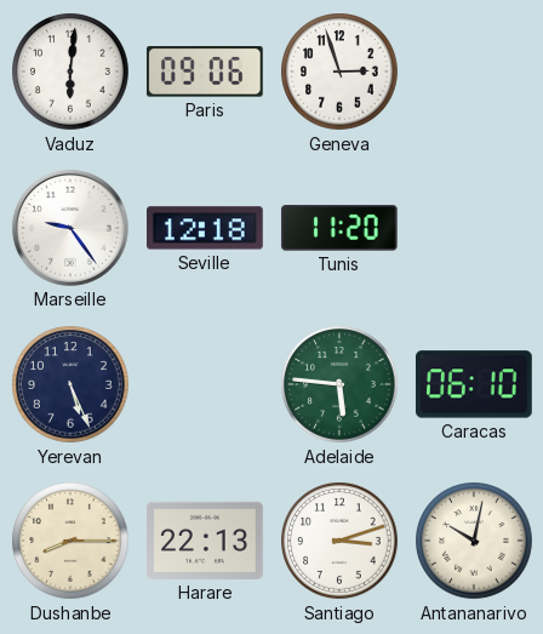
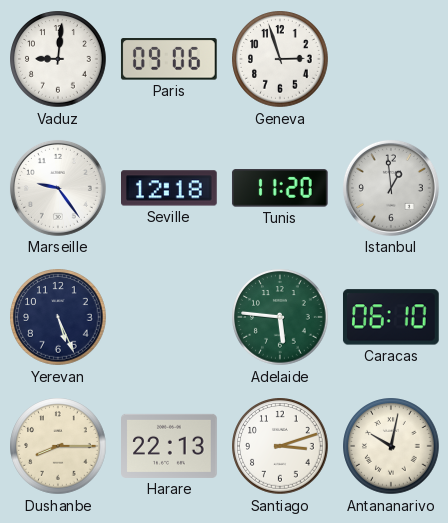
Vaduz: 6:01 -> 9:01 (58, 59)
Istanbul: none -> 12:59 (391, 188)
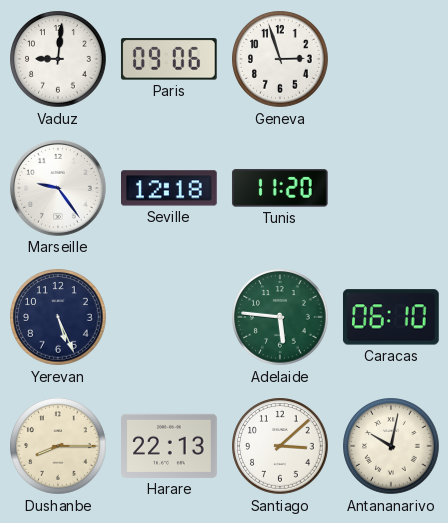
Istanbul: 12:59 -> none (391, 188)
Santiago: 3:12 -> 3:08 (280, 446)
